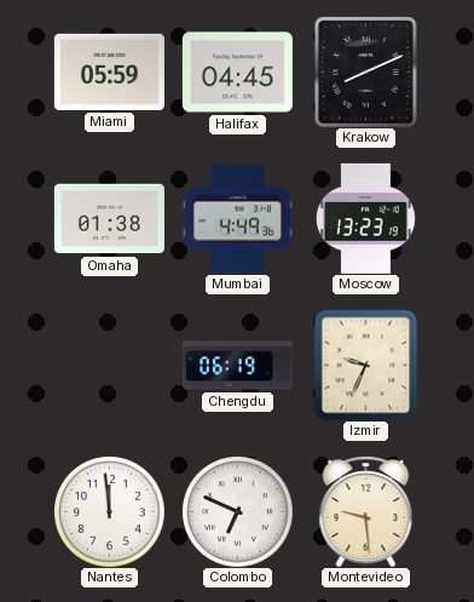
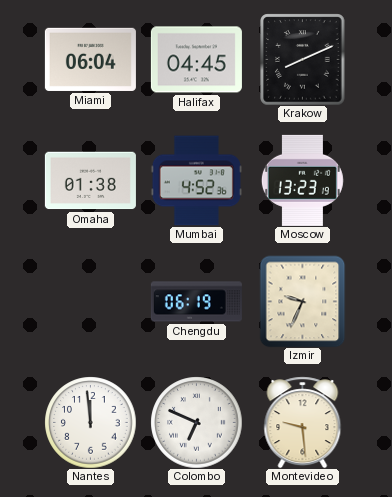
Miami: 05:59 -> 06:04 (90, 59)
Mumbai: 4:49 -> 4:52 (196, 181)
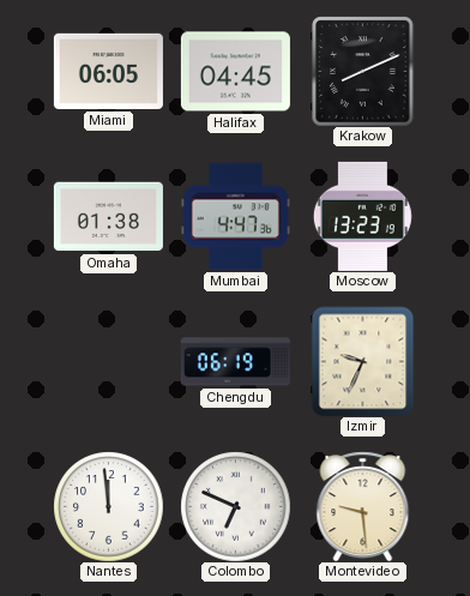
Miami: 06:04 -> 06:05 (108, 71)
Mumbai: 4:52 -> 4:47 (235, 217)
